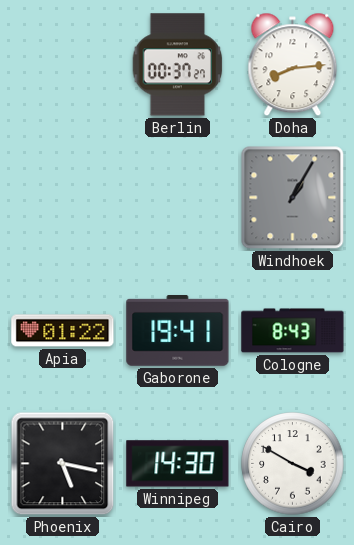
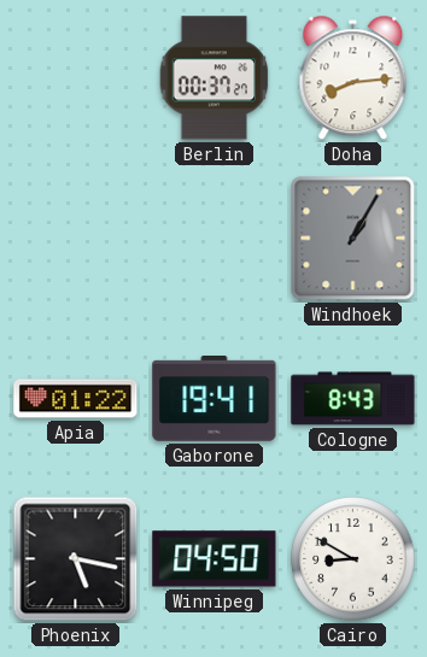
Winnipeg: 14:30 -> 04:50 (215, 559)
Cairo: 3:50 -> 8:50 (353, 559)
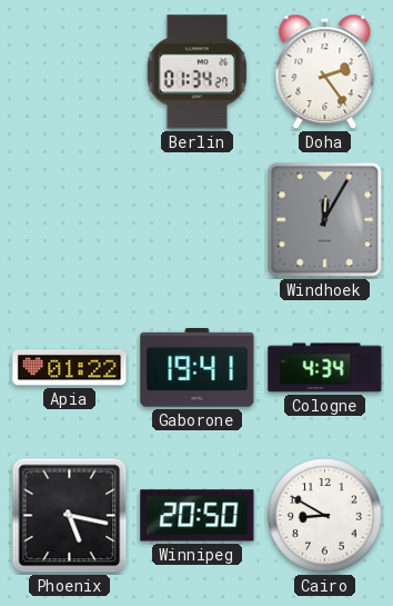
Berlin: 00:37 -> 01:34 (198, 72)
Doha: 8:14 -> 2:24 (325, 72)
Windhoek: 1:05 -> 12:05 (325, 220)
Cologne: 8:43 -> 4:34 (325, 368)
Winnipeg: 04:50 -> 20:50 (198, 516)
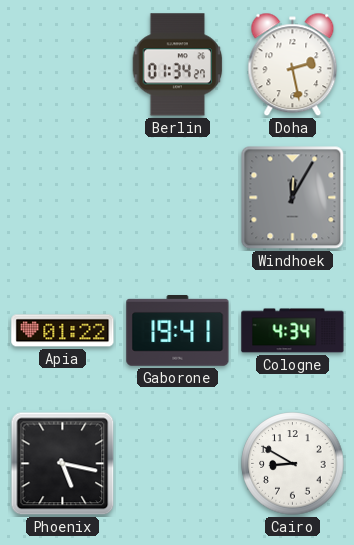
Doha: 2:24 -> 2:28 (293, 65)
Winnipeg: 20:50 -> none (198, 516)
